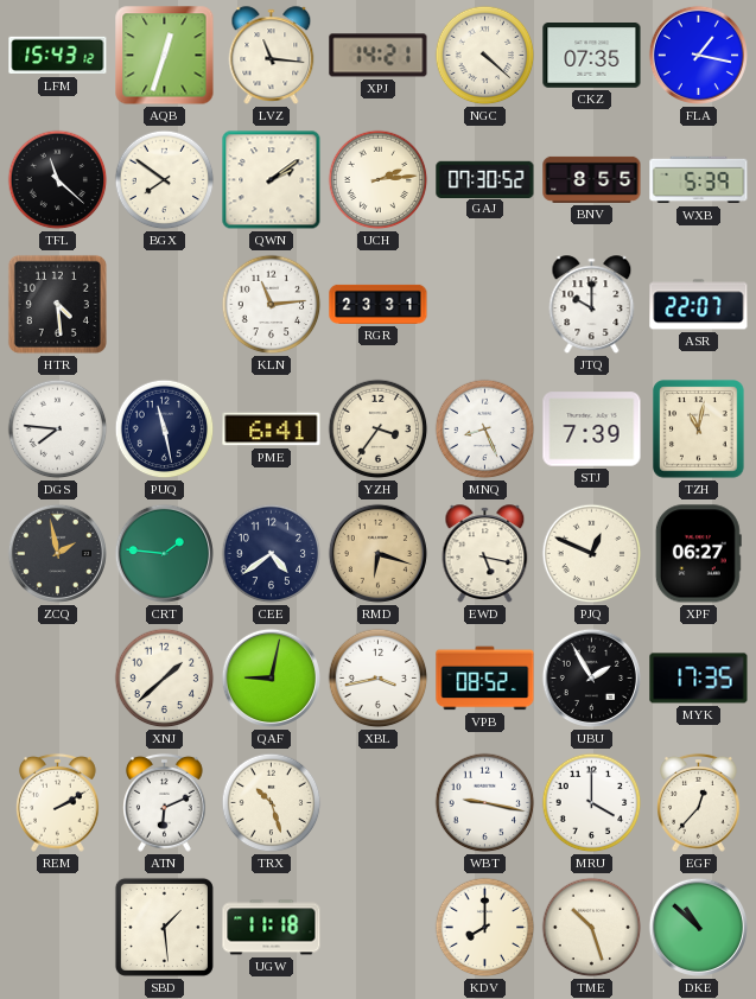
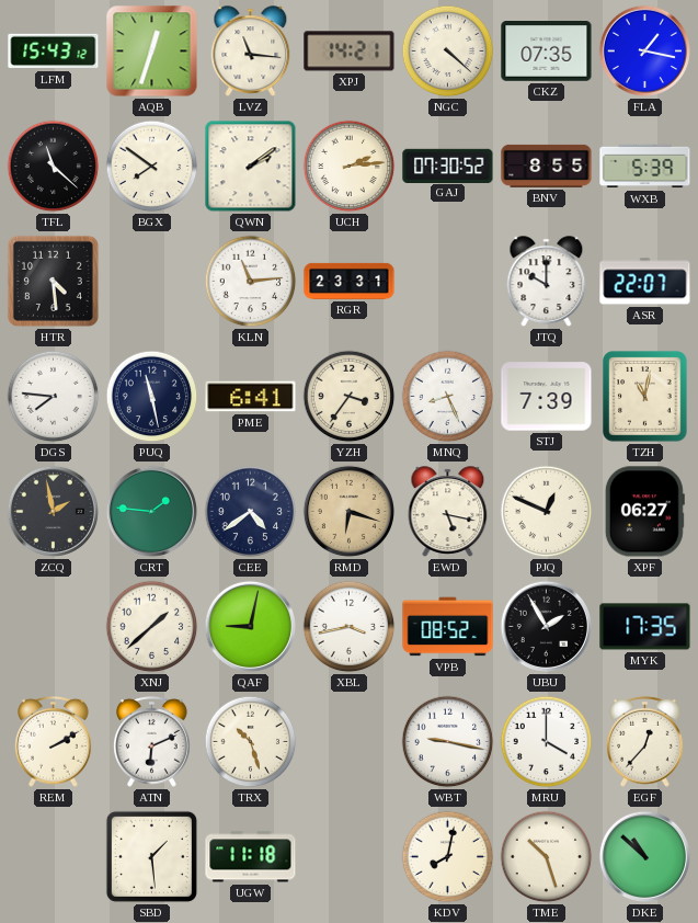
KDV: 8:00 -> 8:02 (448, 857)
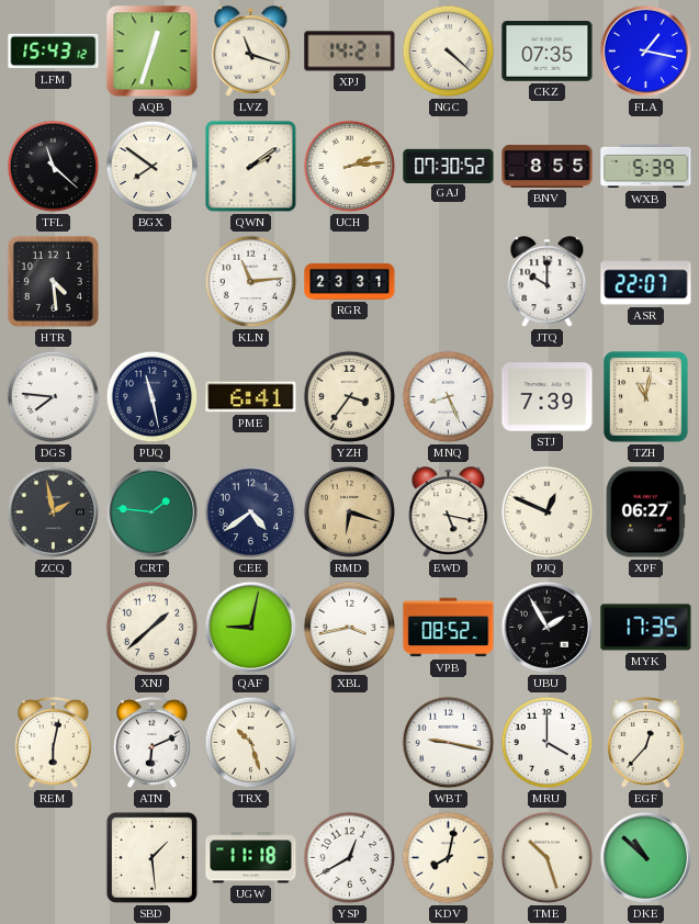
LVZ: 11:16 -> 11:18 (251, 52)
REM: 2:10 -> 6:02 (54, 742)
YSP: none -> 12:40 (350, 858)
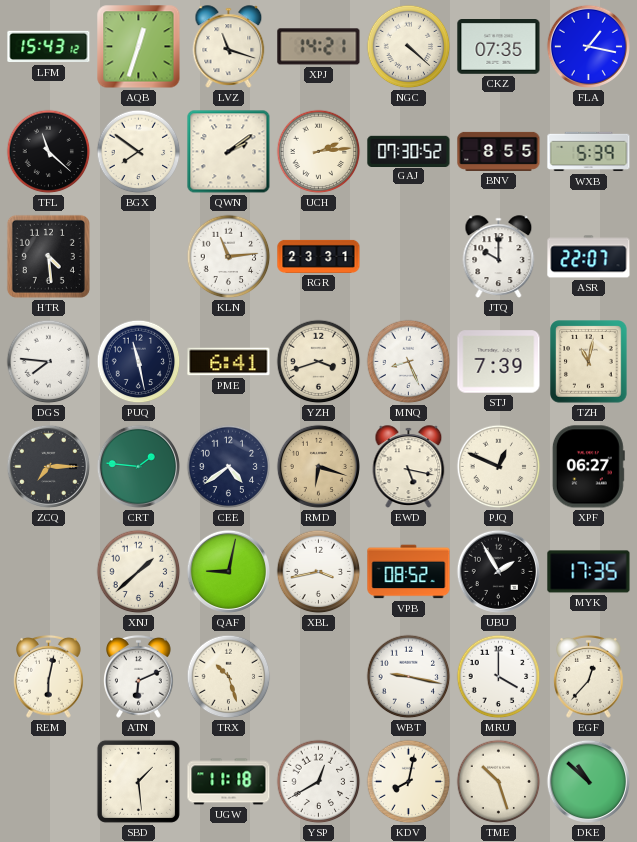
YZH: 3:36 -> 3:42 (319, 362)
ZCQ: 1:58 -> 7:15 (48, 466)
